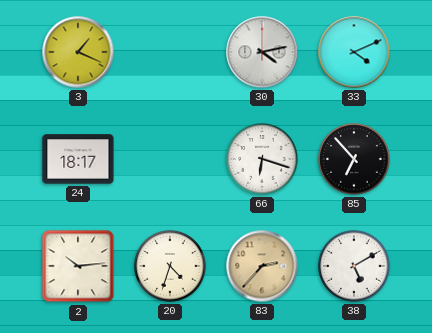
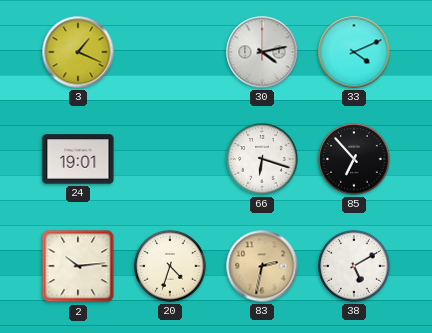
24: 18:17 -> 19:01 (78, 159)
83: 2:37 -> 2:32 (262, 266)
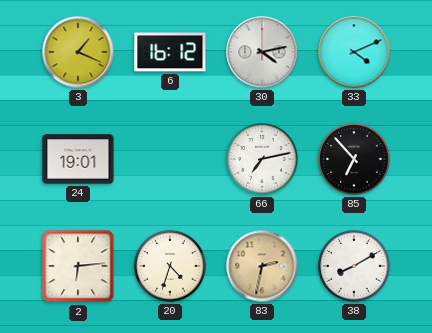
6: none -> 16:12 (170, 52)
66: 6:18 -> 7:13 (262, 159)
2: 10:14 -> 6:14 (78, 266)
38: 5:10 -> 8:10 (354, 266)
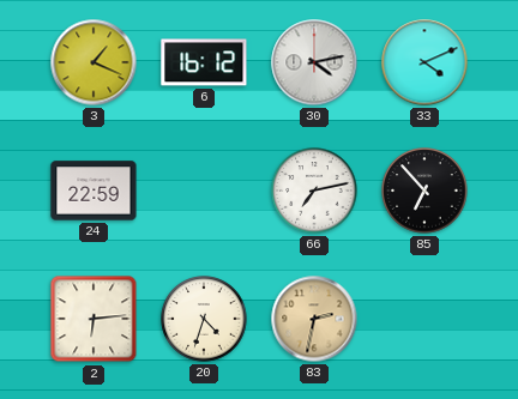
24: 19:01 -> 22:59 (94, 191)
38: 8:10 -> none (354, 266)
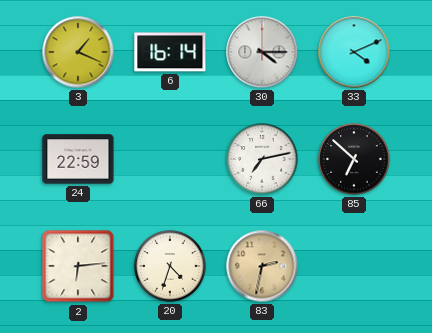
6: 16:12 -> 16:14 (170, 52)
30: 4:13 -> 4:15 (262, 52)
85: 6:53 -> 6:52 (354, 159)
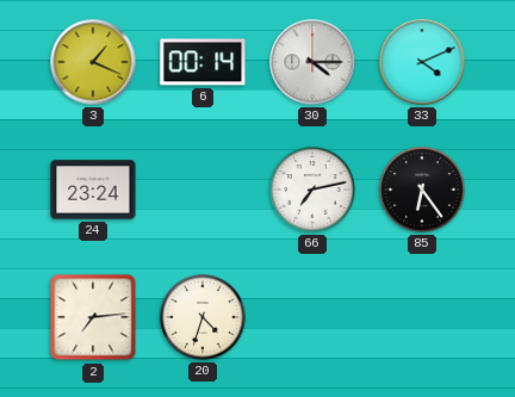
6: 16:14 -> 00:14 (203, 62)
24: 22:59 -> 23:24 (93, 190)
85: 6:52 -> 6:24 (422, 190)
2: 6:14 -> 7:14 (93, 317)
83: 2:32 -> none (262, 266)
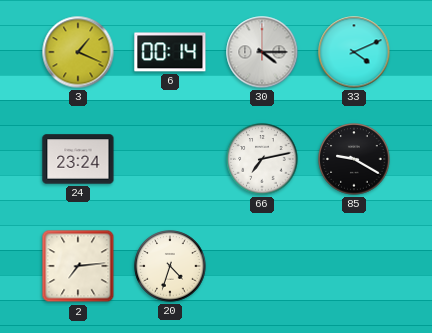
85: 6:24 -> 9:20 (354, 159)
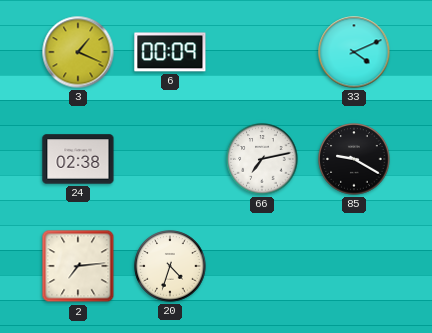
6: 00:14 -> 00:09 (170, 52)
30: 4:15 -> none (262, 52)
24: 23:24 -> 02:38 (78, 159)
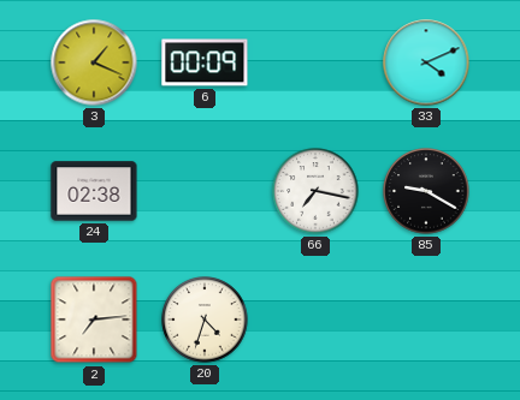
66: 7:13 -> 7:17 (315, 191)
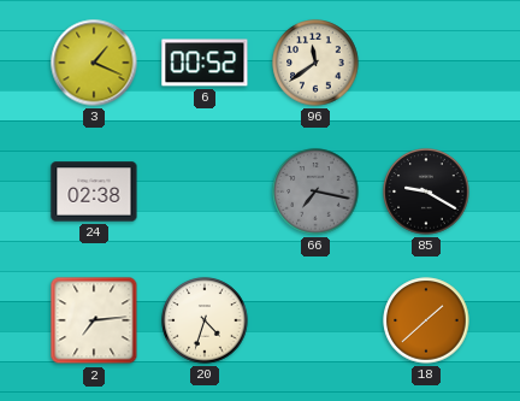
6: 00:09 -> 00:52 (205, 63)
96: none -> 11:39 (315, 63)
33: 4:11 -> none (426, 62)
66 dial: white -> grey (315, 191)
18: none -> 1:38 (426, 320)
